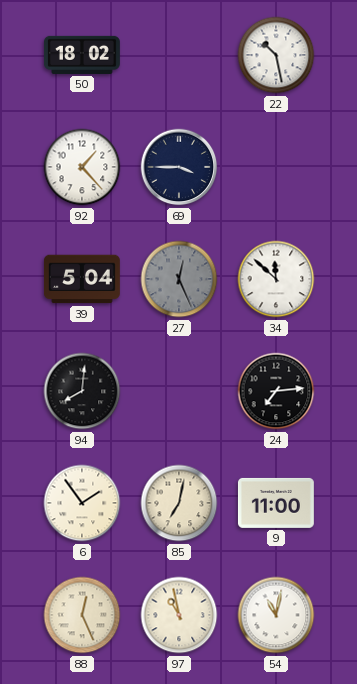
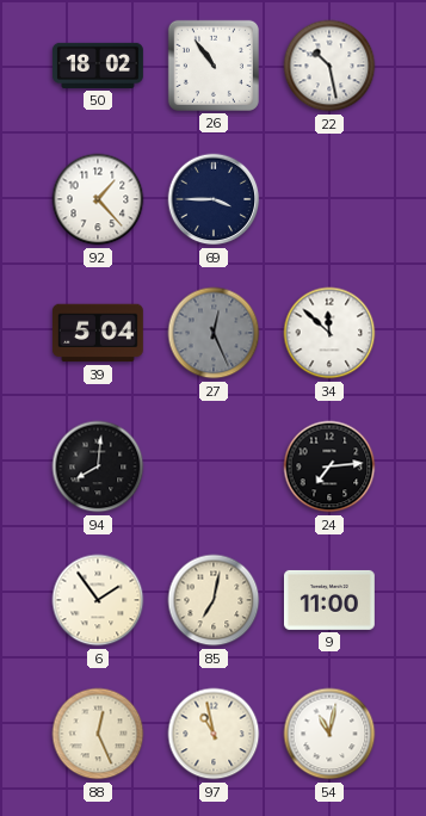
26: none -> 10:54 (214, 66)
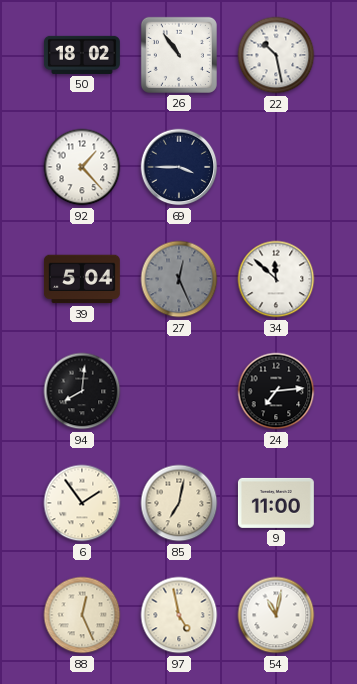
97: 10:58 -> 4:58 (179, 615)
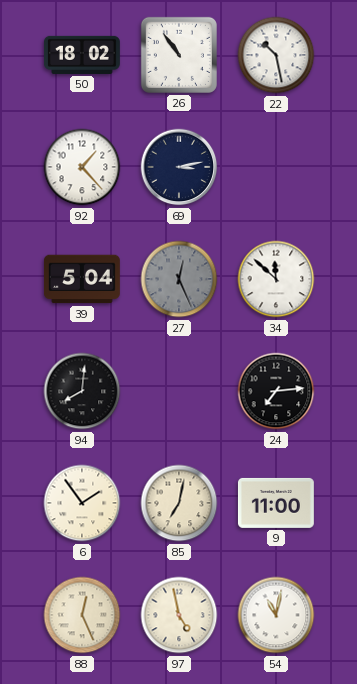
69: 3:45 -> 3:13 (179, 167)
